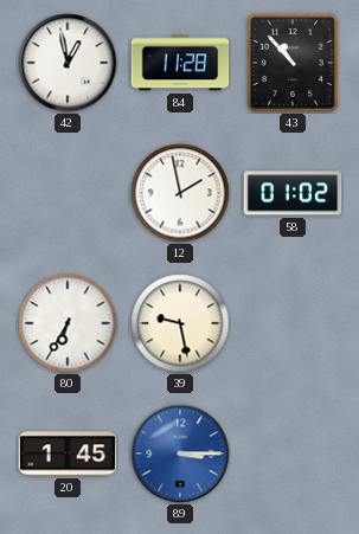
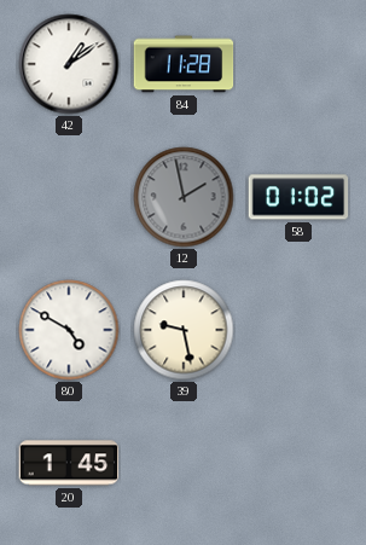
42: 12:58 -> 1:09 (69, 64)
43: 10:53 -> none (293, 63)
12 dial: white -> grey (184, 197)
80: 6:35 -> 4:50 (69, 330)
89: 3:15 -> none (180, 453)
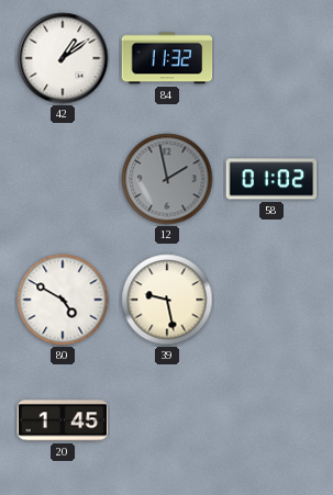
84: 11:28 -> 11:32 (167, 58)
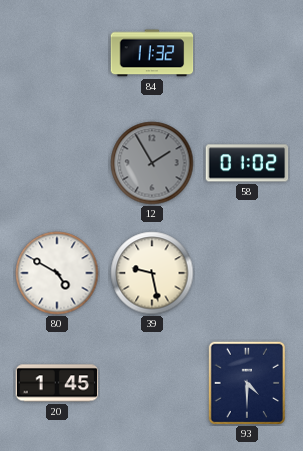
42: 1:09 -> none (63, 58)
12: 1:58 -> 1:55 (152, 163)
93: none -> 4:30 (247, 383)
